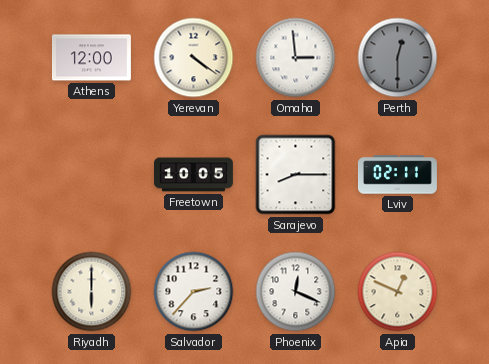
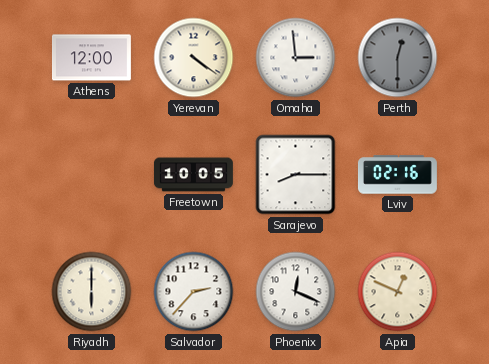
Lviv: 02:11 -> 02:16 (397, 175)
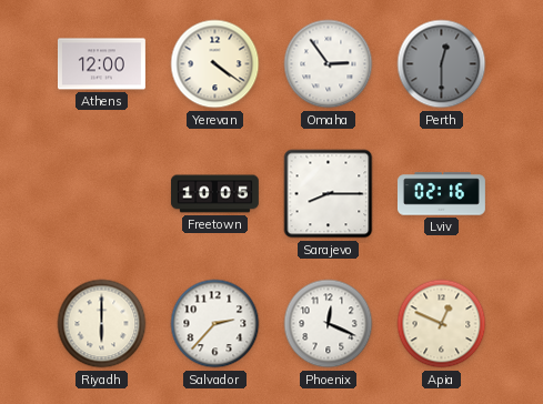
Omaha: 2:59 -> 2:54 (329, 64)
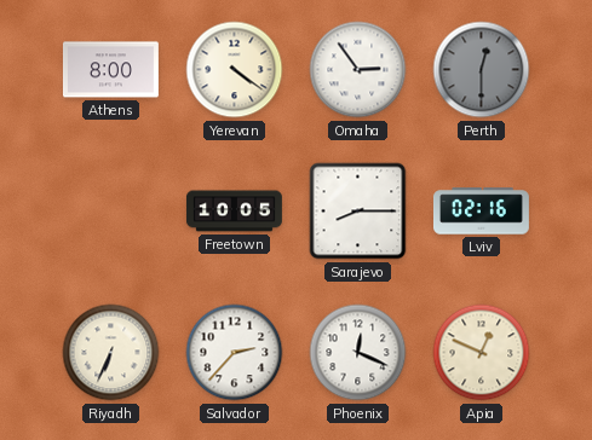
Athens: 12:00 -> 8:00 (110, 70)
Riyadh: 6:00 -> 6:34 (111, 353)
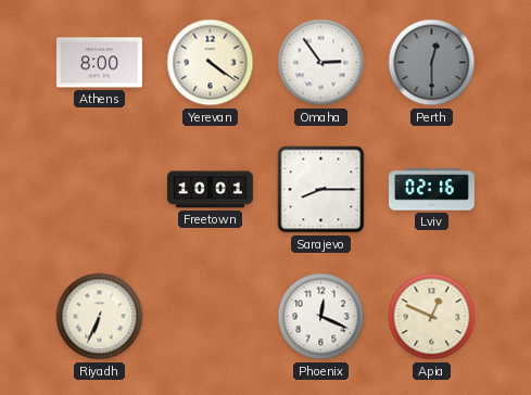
Freetown: 10:05 -> 10:01 (210, 190)
Salvador: 2:37 -> none (235, 353)
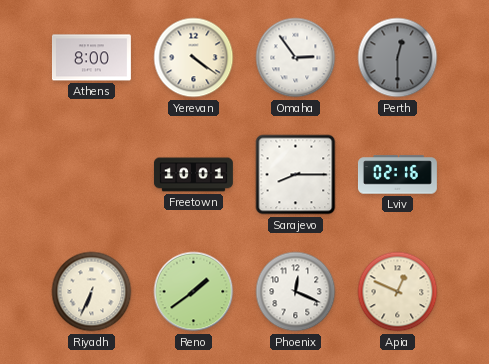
Reno: none -> 1:39 (194, 292)
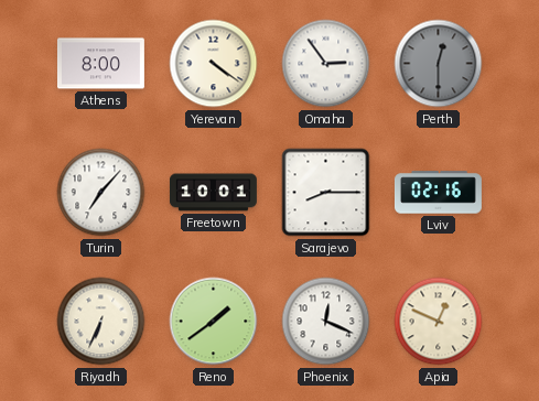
Turin: none -> 7:07 (101, 193)
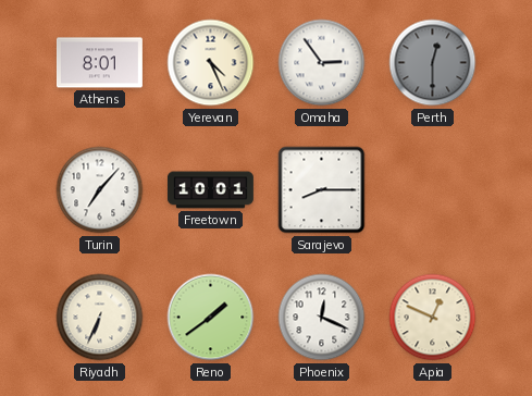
Athens: 8:00 -> 8:01 (99, 63)
Yerevan: 4:21 -> 4:26 (211, 63)
Lviv: 02:16 -> none (438, 193)
